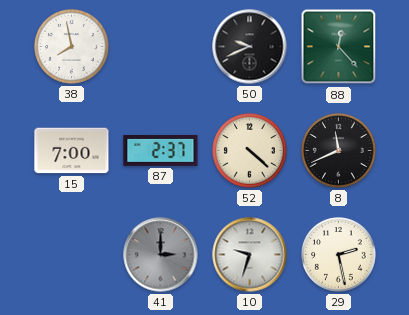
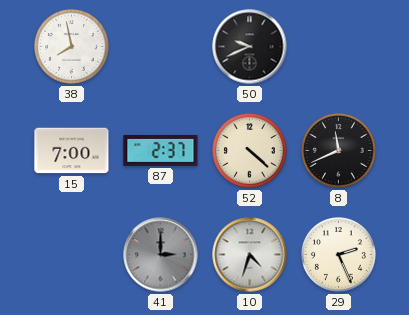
88: 12:23 -> none (339, 47)
10: 9:33 -> 4:33 (250, 255)
29: 2:28 -> 2:26 (339, 255)
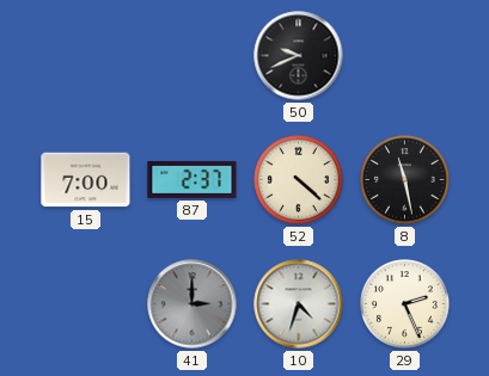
38: 7:58 -> none (72, 47)
8: 11:41 -> 11:28 (405, 180)
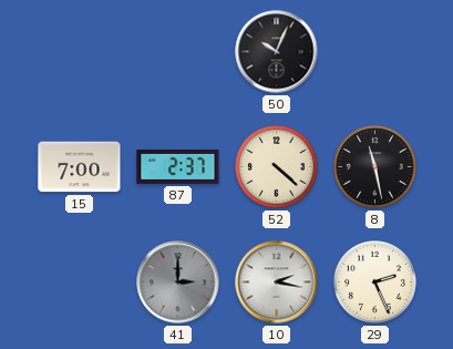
50: 9:41 -> 10:04 (277, 52)
10: 4:33 -> 2:17 (277, 283)
